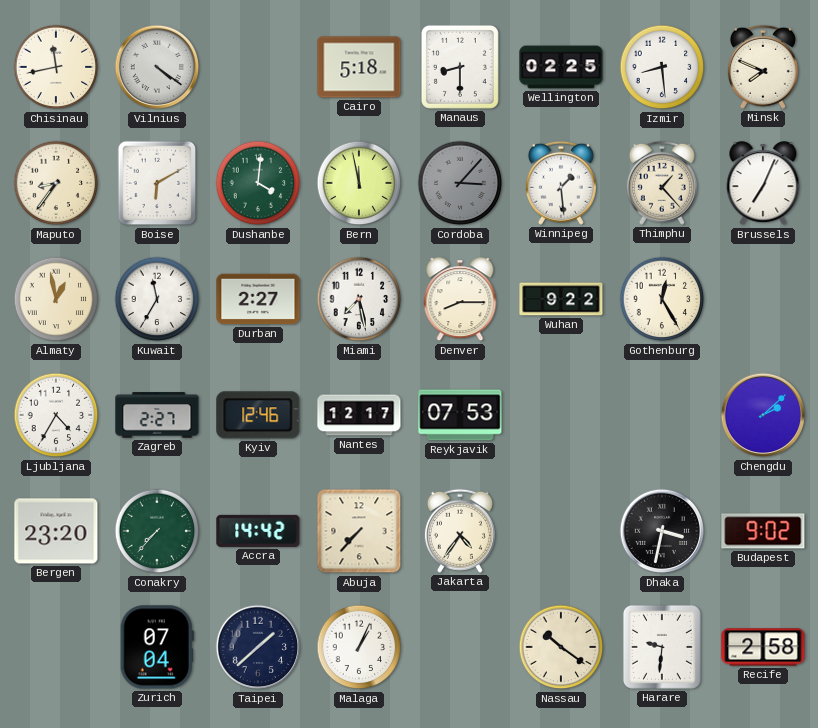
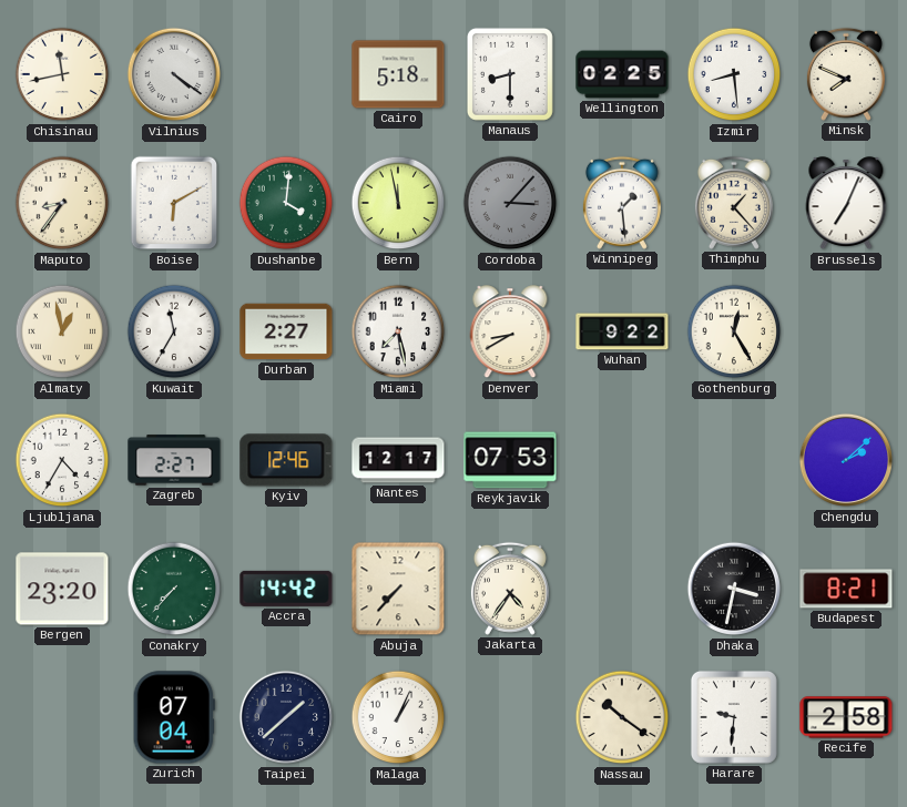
Denver: 8:15 -> 8:40 (510, 333)
Budapest: 9:02 -> 8:21 (846, 589)
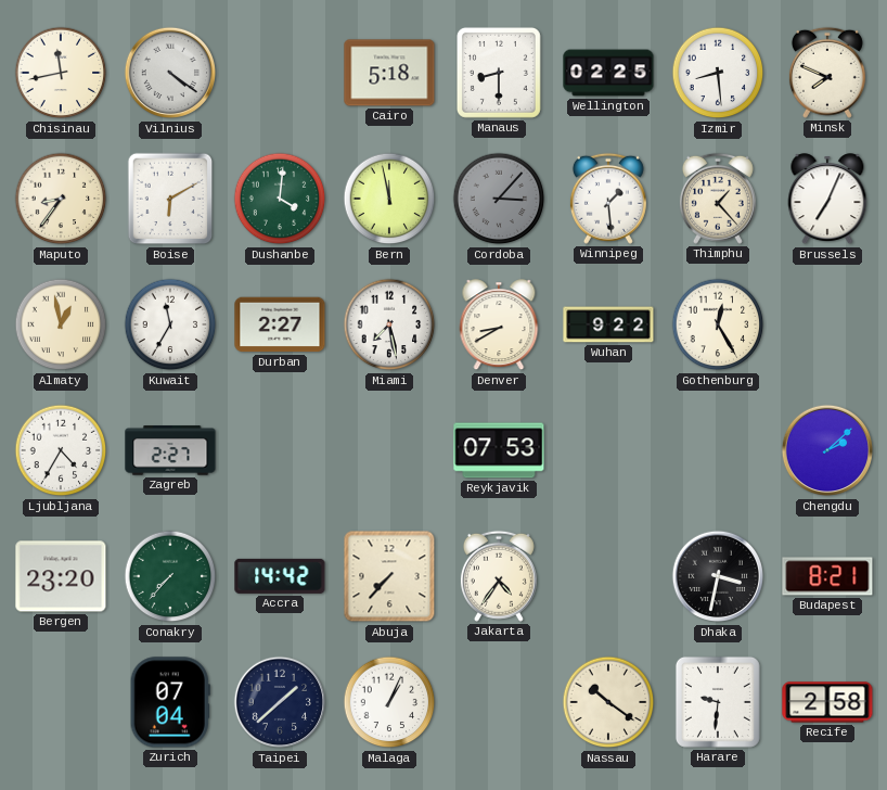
Kyiv: 12:46 -> none (286, 460)
Nantes: 12:17 -> none (398, 460)
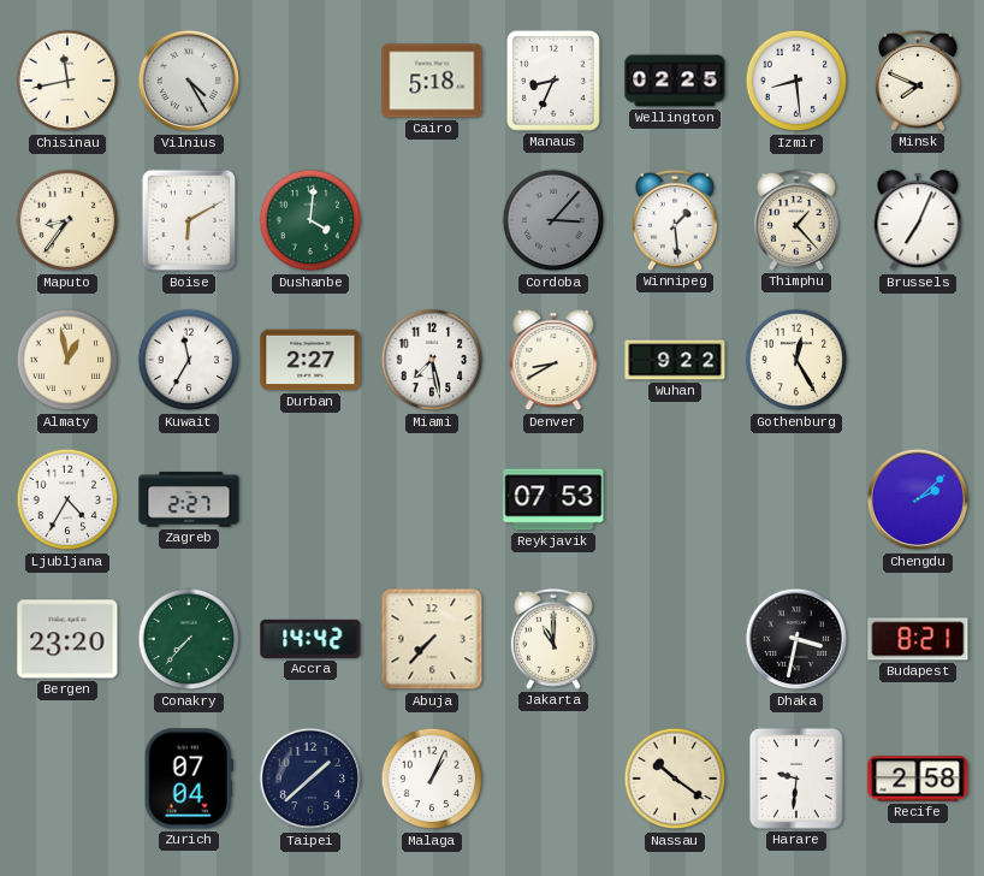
Vilnius: 4:21 -> 4:25 (189, 81)
Manaus: 8:30 -> 8:34 (553, 81)
Bern: 11:58 -> none (389, 199)
Jakarta: 4:36 -> 11:00 (553, 639)
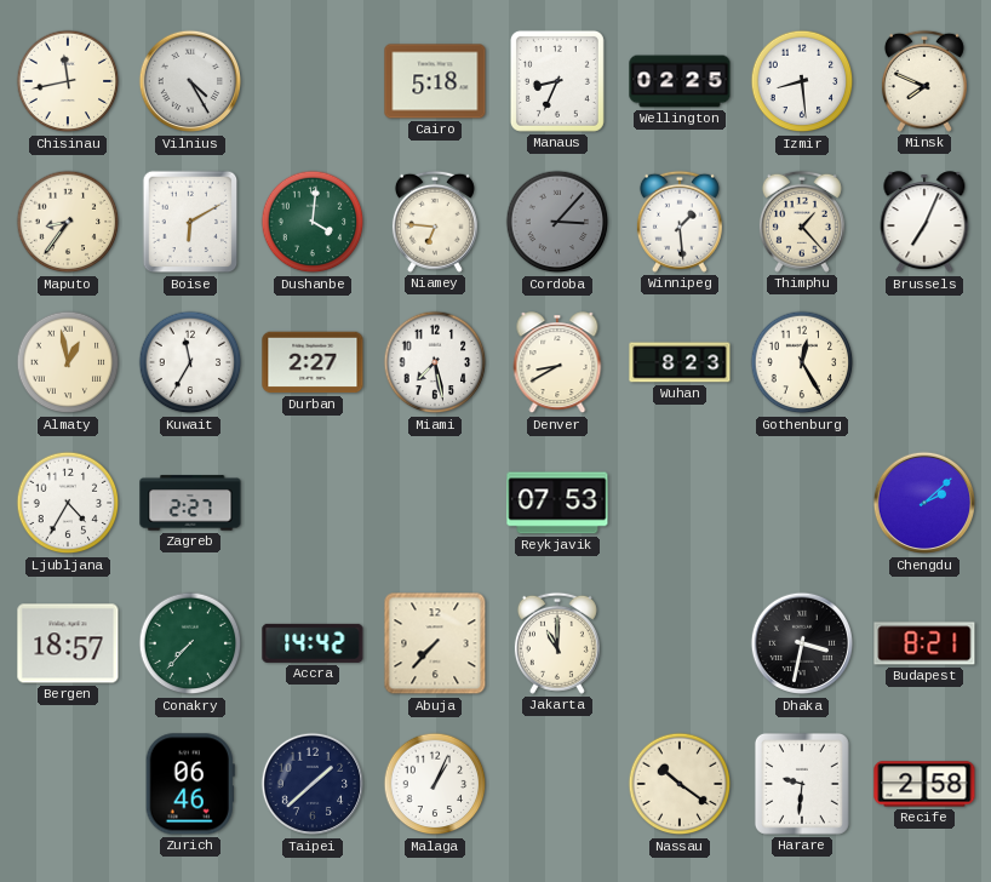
Niamey: none -> 6:46 (435, 222)
Wuhan: 9:22 -> 8:23 (680, 362)
Bergen: 23:20 -> 18:57 (68, 643)
Zurich: 07:04 -> 06:46 (190, 784)
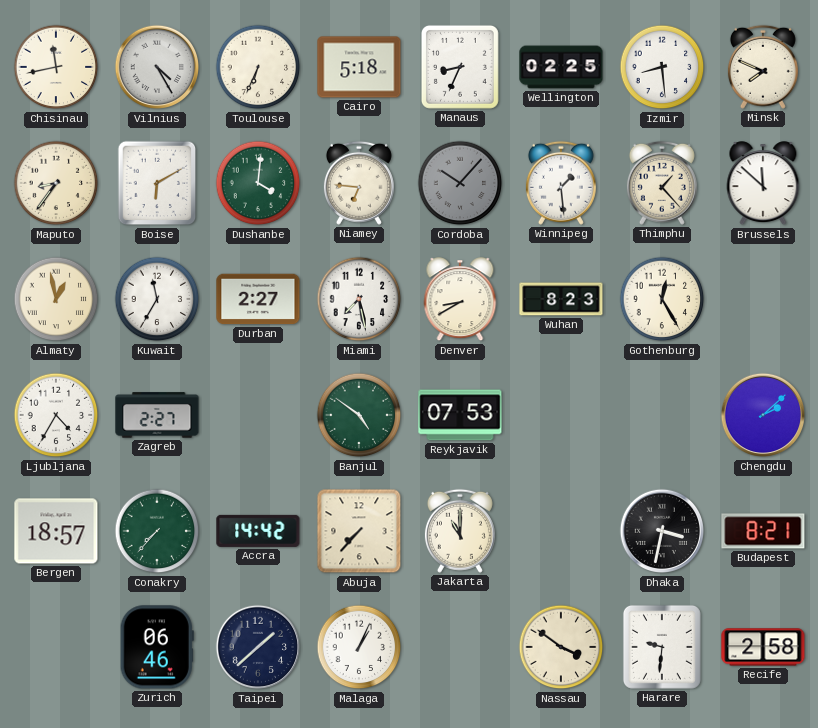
Toulouse: none -> 6:34 (258, 67)
Cordoba: 3:07 -> 10:07 (460, 183)
Brussels: 7:04 -> 11:52 (763, 184)
Banjul: none -> 4:51 (359, 415)
Nassau: 10:21 -> 3:51 (561, 647)
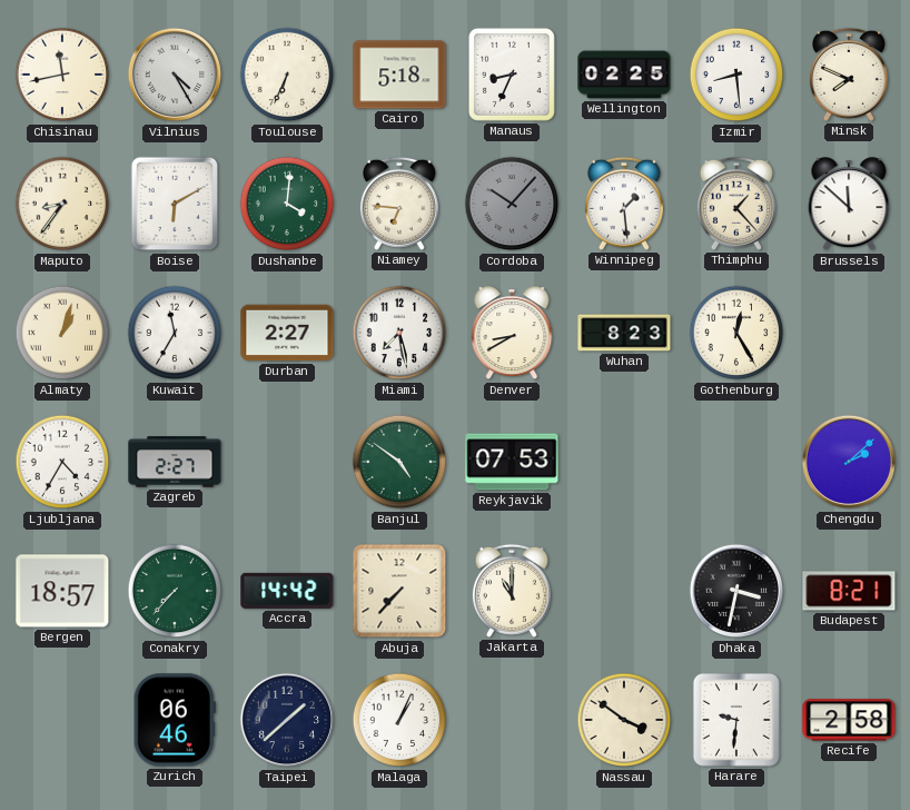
Almaty: 12:58 -> 1:03 (62, 333)
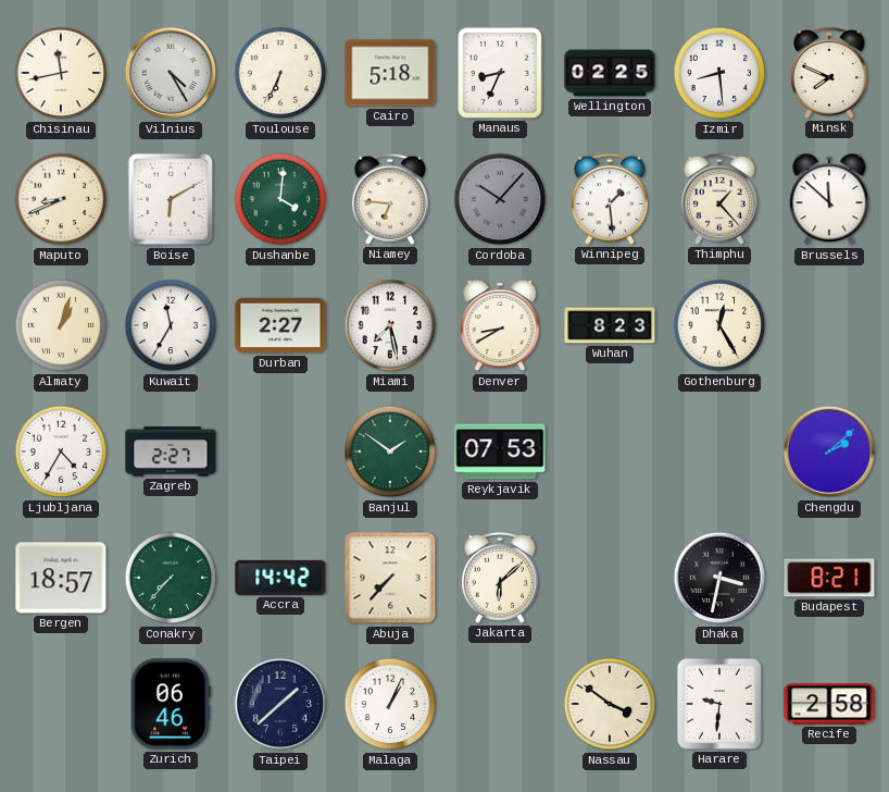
Maputo: 8:36 -> 8:41 (61, 199)
Banjul: 4:51 -> 1:51 (390, 451)
Jakarta: 11:00 -> 6:08 (500, 578)
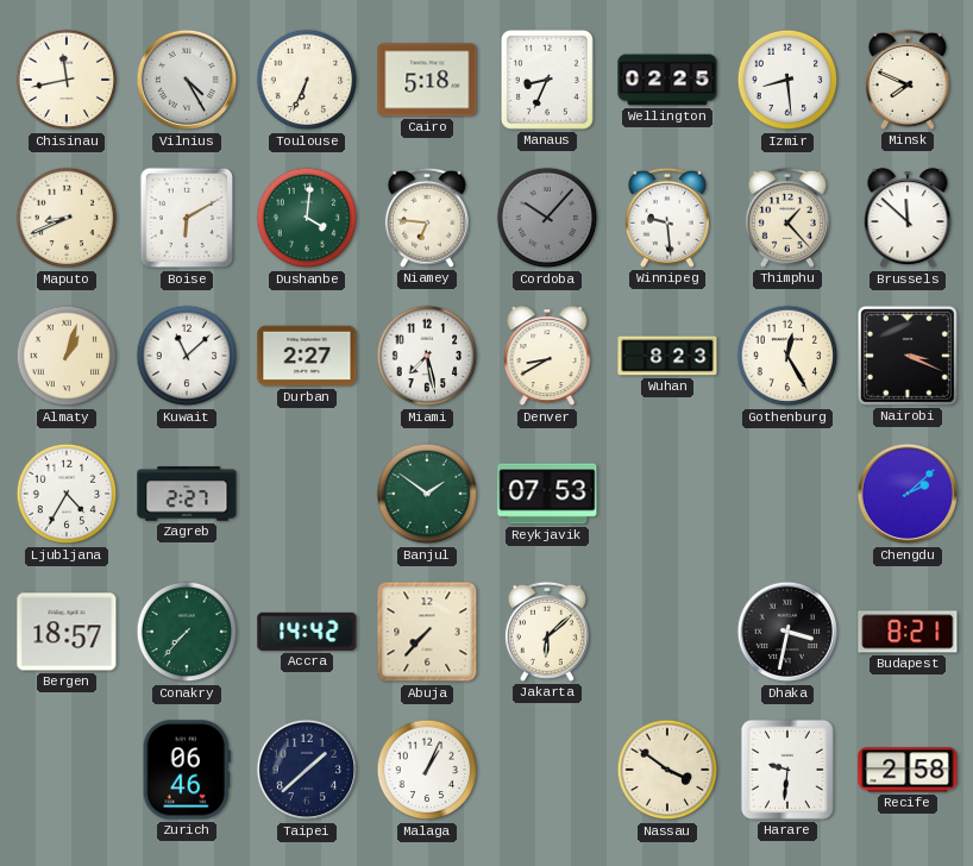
Winnipeg: 1:29 -> 9:29 (667, 218)
Kuwait: 11:35 -> 11:08 (187, 356)
Nairobi: none -> 3:19 (908, 356)
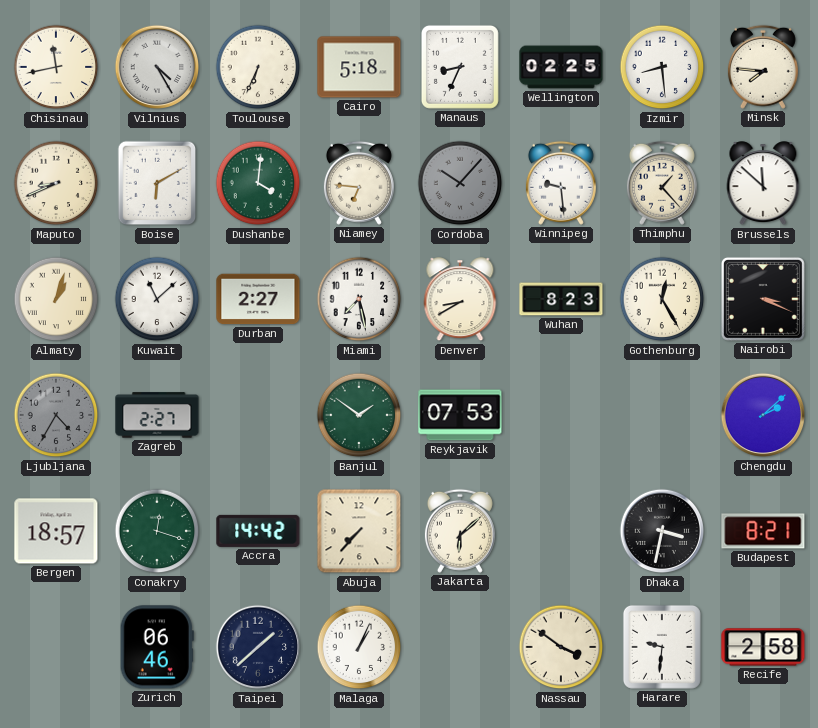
Minsk: 7:49 -> 7:46 (763, 67)
Ljubljana dial: white -> grey (56, 415)
Conakry: 7:37 -> 12:18 (157, 531)
